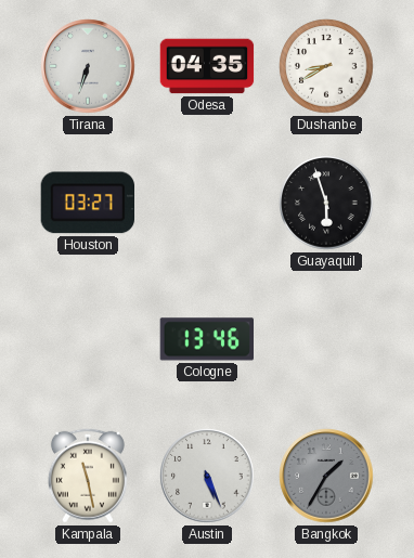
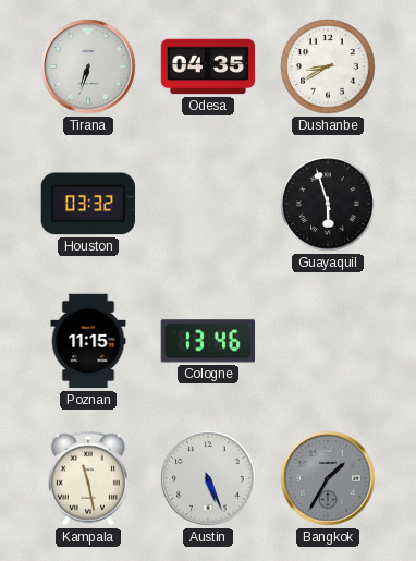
Houston: 03:27 -> 03:32 (87, 204)
Poznan: none -> 11:15 (88, 341)
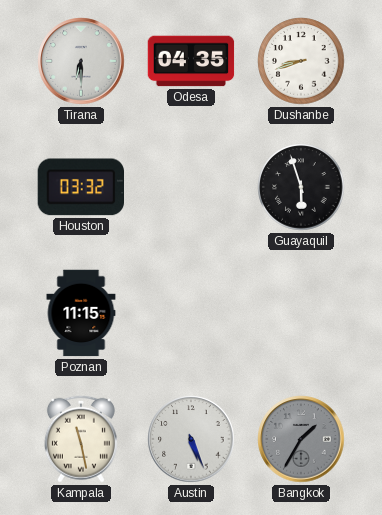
Tirana: 6:33 -> 6:30 (81, 61)
Dushanbe: 8:40 -> 8:42 (301, 61)
Cologne: 13:46 -> none (207, 341)
